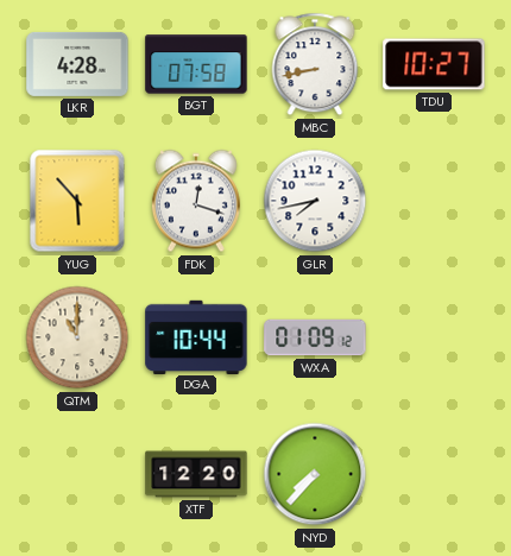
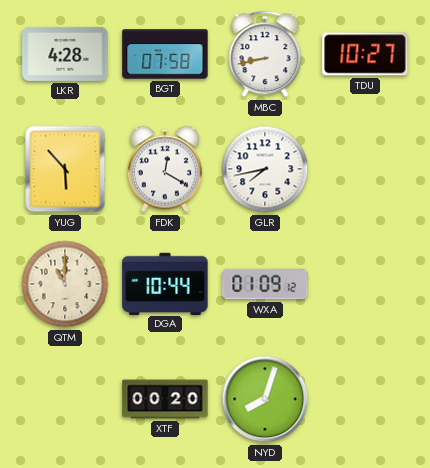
FDK: 12:18 -> 12:20 (165, 169)
XTF: 12:20 -> 00:20 (165, 399)
NYD: 7:37 -> 8:03 (265, 399)
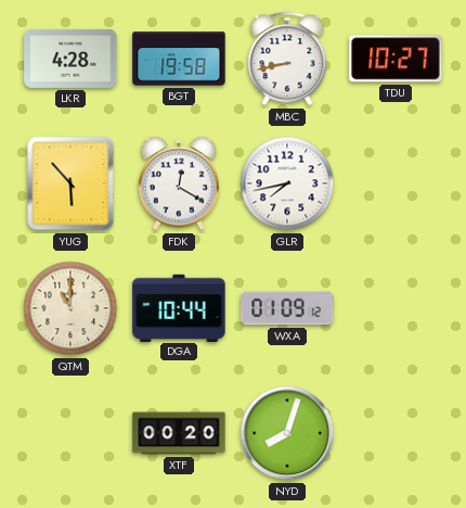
BGT: 07:58 -> 19:58 (179, 59)
